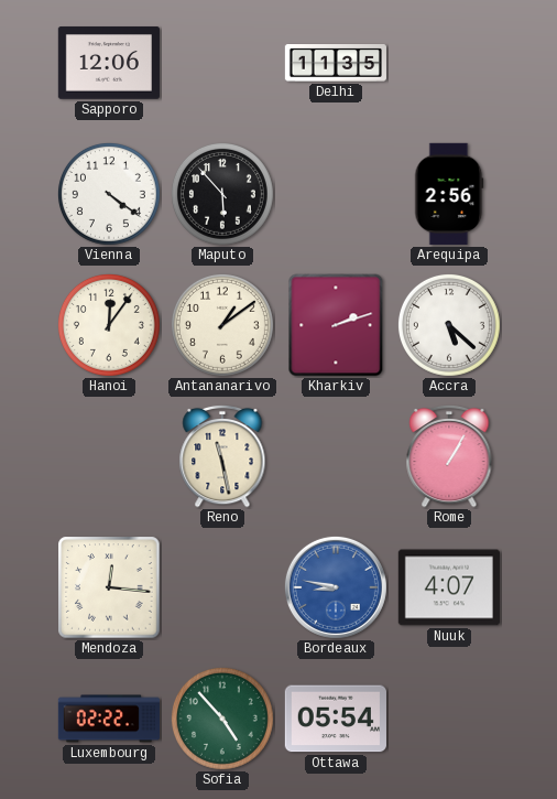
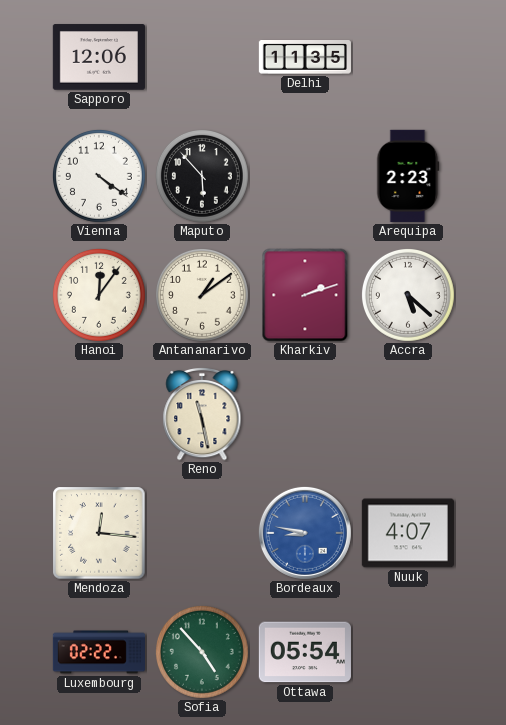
Arequipa: 2:56 -> 2:23 (408, 176)
Rome: 1:05 -> none (449, 456)
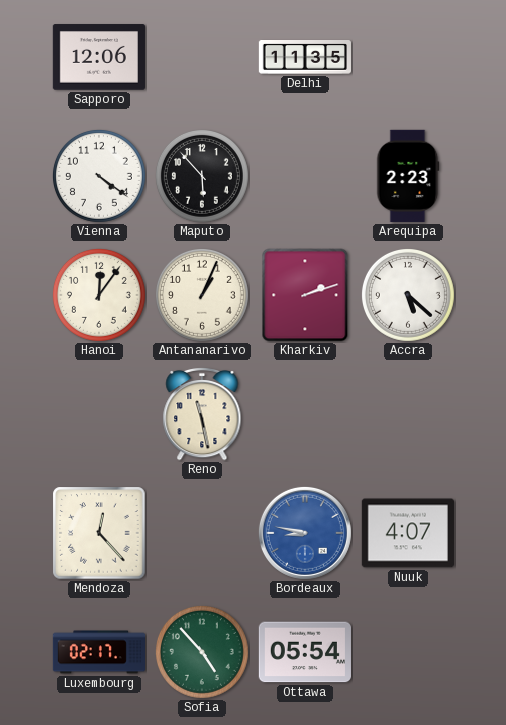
Antananarivo: 1:09 -> 1:04 (202, 295)
Mendoza: 12:16 -> 12:23 (99, 533)
Luxembourg: 02:22 -> 02:17 (98, 652)
